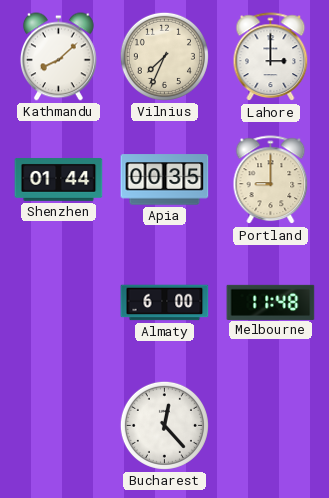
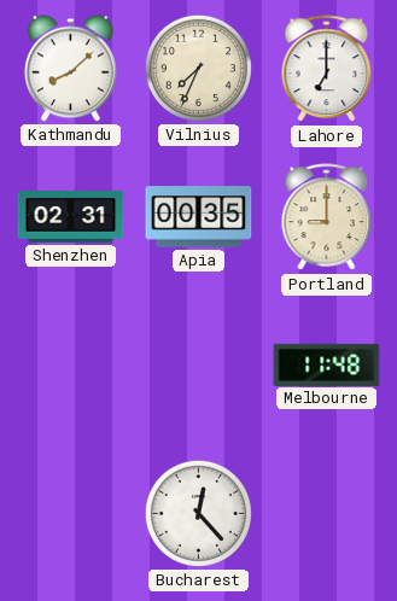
Lahore: 3:00 -> 7:00 (327, 69)
Shenzhen: 01:44 -> 02:31 (71, 217)
Almaty: 6:00 -> none (165, 303)
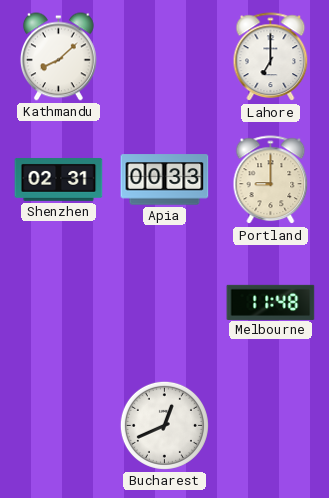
Vilnius: 7:34 -> none (198, 68)
Apia: 00:35 -> 00:33 (165, 180)
Bucharest: 12:23 -> 12:41 (164, 425)
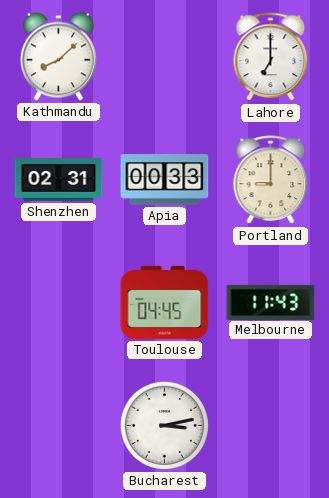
Toulouse: none -> 04:45 (165, 302)
Melbourne: 11:48 -> 11:43 (271, 302)
Bucharest: 12:41 -> 3:13 (164, 425)
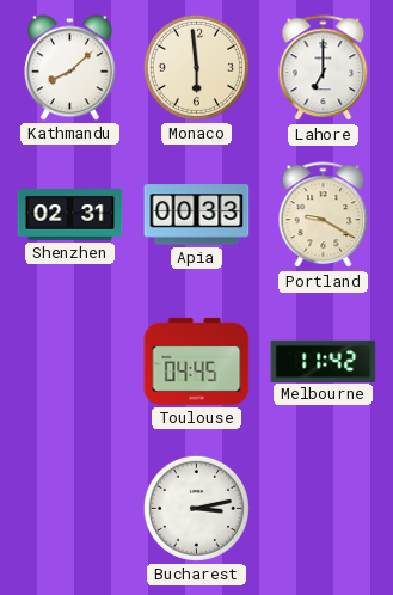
Monaco: none -> 5:59 (196, 67)
Portland: 9:00 -> 9:20 (324, 215)
Melbourne: 11:43 -> 11:42 (324, 361)
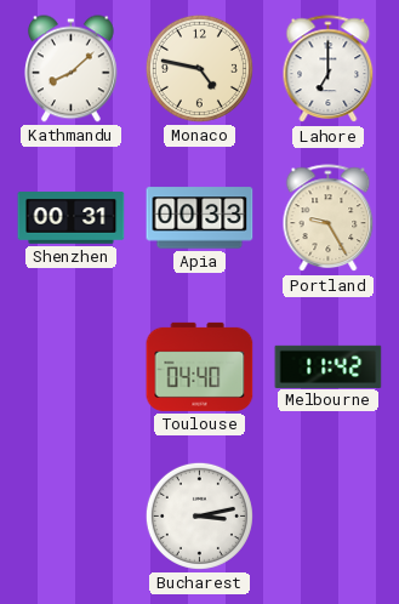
Monaco: 5:59 -> 4:47 (199, 68)
Shenzhen: 02:31 -> 00:31 (72, 218)
Portland: 9:20 -> 9:25 (329, 218)
Toulouse: 04:45 -> 04:40 (200, 366)
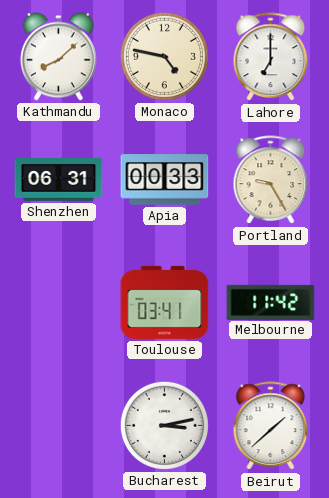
Shenzhen: 00:31 -> 06:31 (59, 180)
Toulouse: 04:40 -> 03:41 (165, 302)
Beirut: none -> 1:38 (271, 426)
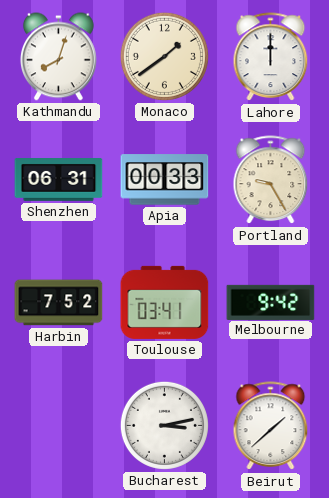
Kathmandu: 8:08 -> 8:03 (58, 57)
Monaco: 4:47 -> 1:39 (164, 56)
Lahore: 7:00 -> 12:00 (271, 57)
Harbin: none -> 7:52 (59, 303)
Melbourne: 11:42 -> 9:42 (271, 302)
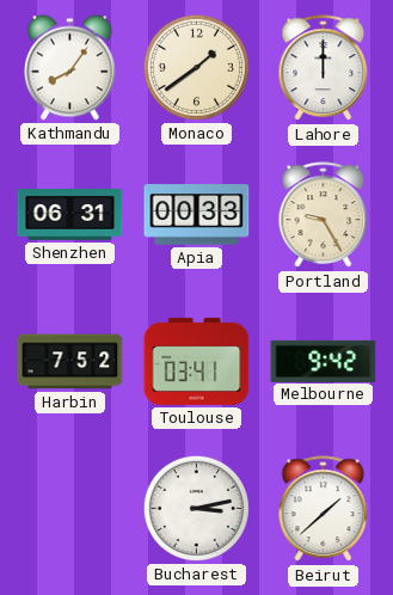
Kathmandu: 8:03 -> 8:06 (69, 68)
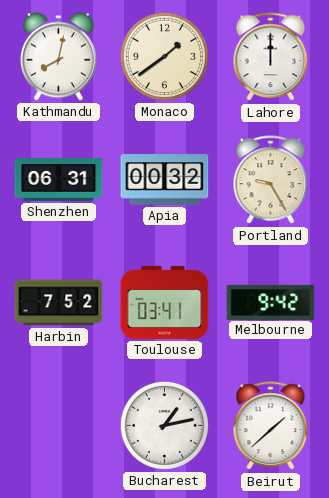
Kathmandu: 8:06 -> 8:02 (58, 57)
Apia: 00:33 -> 00:32 (165, 180)
Bucharest: 3:13 -> 1:13 (164, 425)
